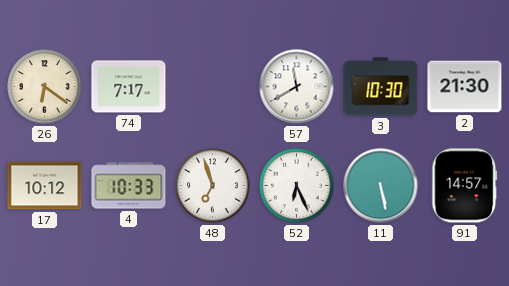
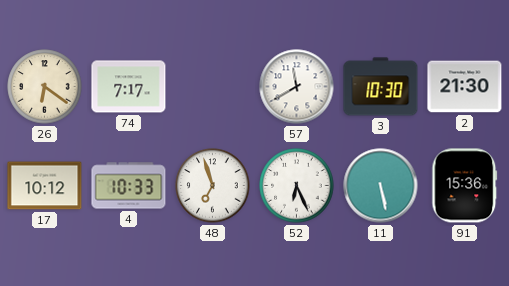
91: 14:57 -> 15:36 (465, 186)
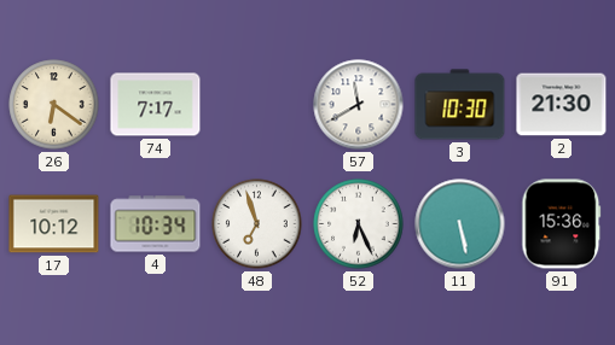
4: 10:33 -> 10:34 (156, 224)
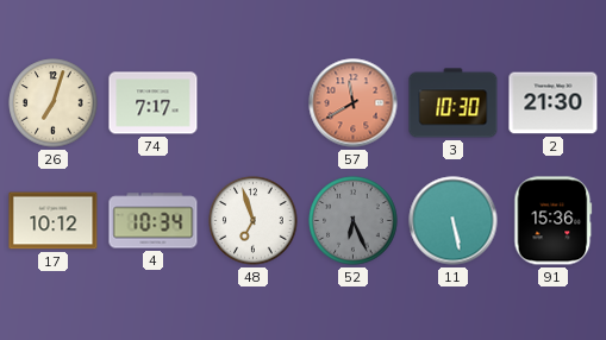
26: 6:21 -> 7:03 (54, 103)
57 dial: white -> salmon (354, 103)
52 dial: white -> grey (354, 221)
